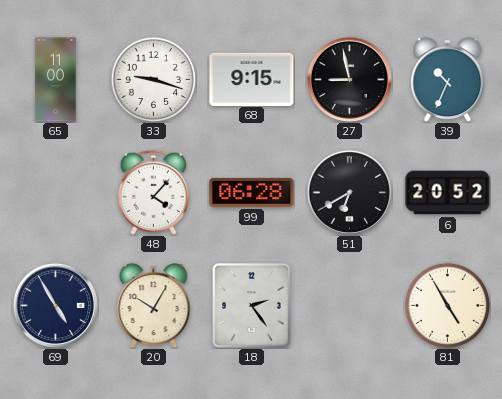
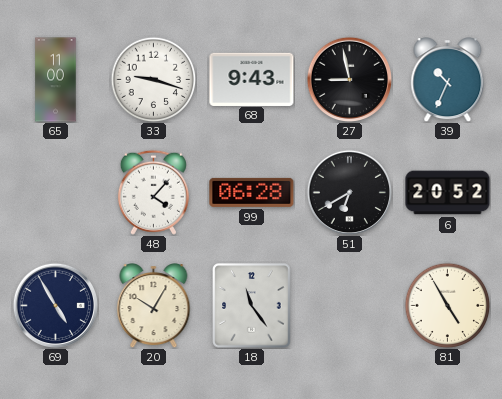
68: 9:15 -> 9:43 (252, 79)
18: 2:24 -> 11:24 (252, 306)
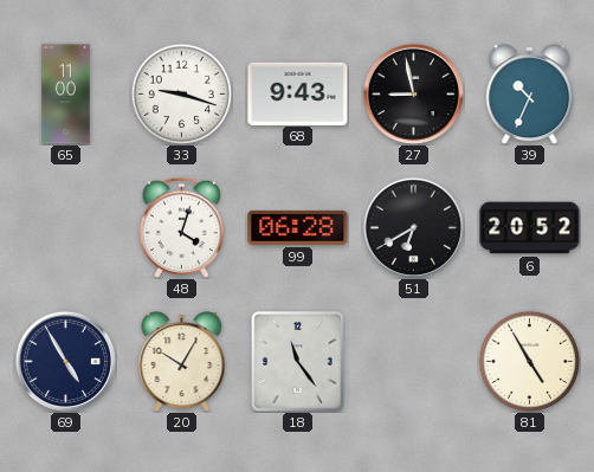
48: 4:07 -> 4:03 (181, 227)
